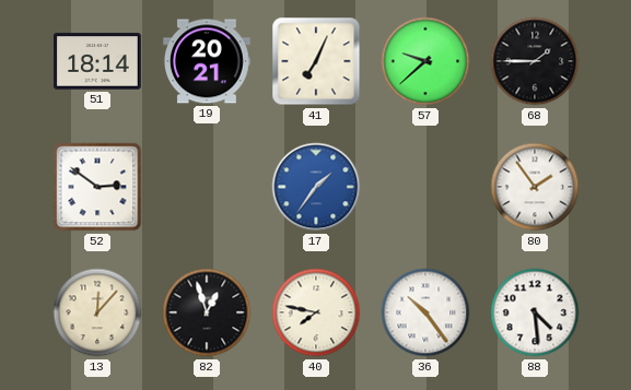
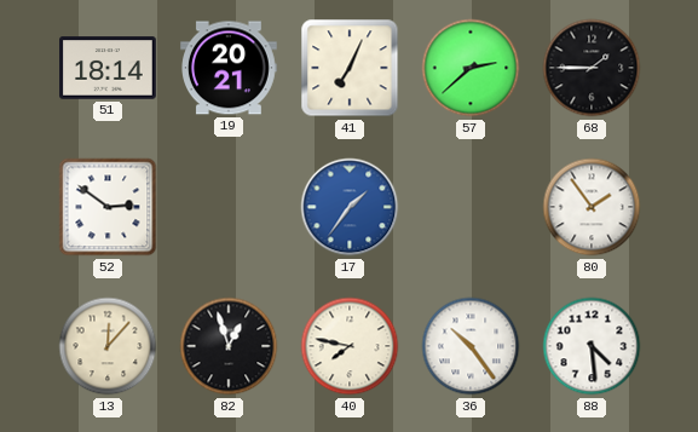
57: 9:38 -> 2:38 (471, 68)
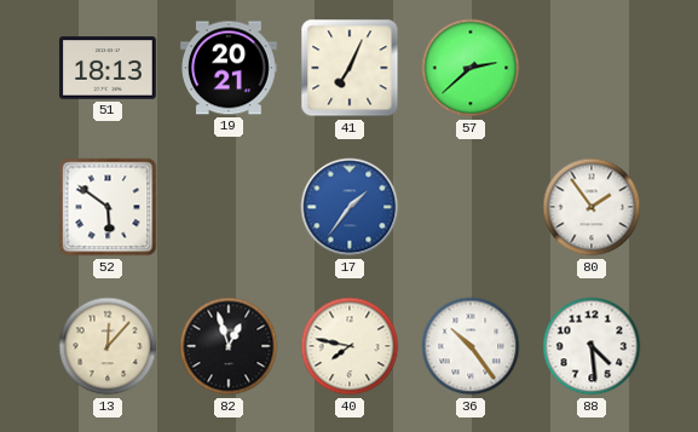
51: 18:14 -> 18:13 (109, 68)
68: 1:45 -> none (592, 68)
52: 2:51 -> 5:51 (108, 207)
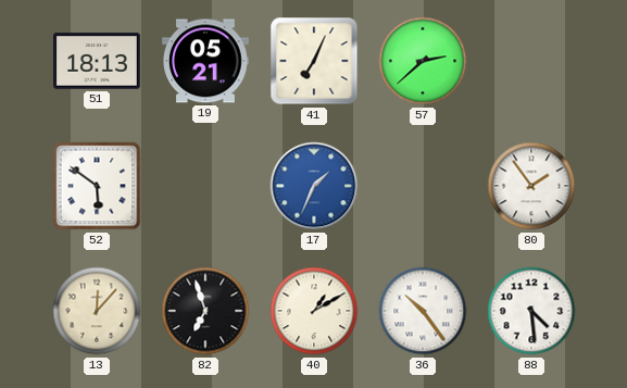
19: 20:21 -> 05:21 (206, 61)
17: 1:36 -> 1:34 (314, 186)
82: 12:57 -> 6:57 (205, 311)
40: 7:47 -> 1:10 (314, 311)
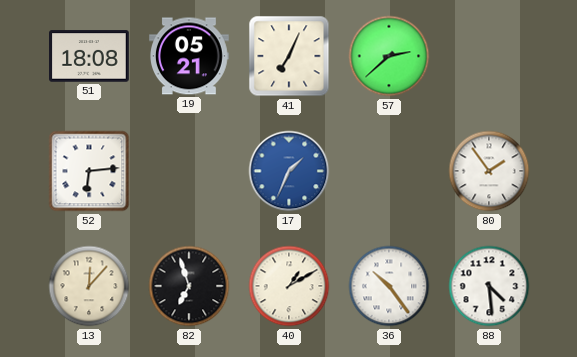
51: 18:13 -> 18:08 (90, 56)
52: 5:51 -> 6:14 (89, 171)
